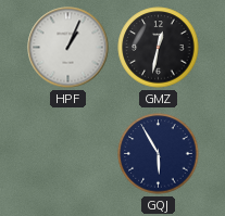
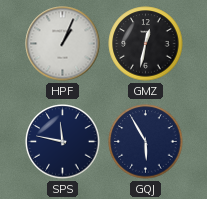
SPS: none -> 11:47 (63, 142)
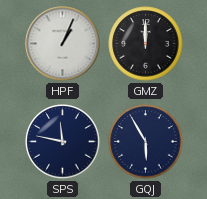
GMZ: 12:32 -> 12:00 (146, 44)
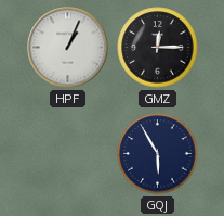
GMZ: 12:00 -> 12:15 (158, 48)
SPS: 11:47 -> none (63, 142)
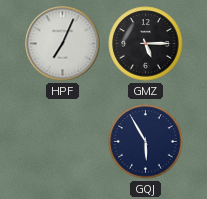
HPF: 1:04 -> 7:04 (63, 44)
GMZ: 12:15 -> 5:15 (146, 44)
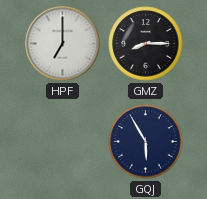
HPF: 7:04 -> 7:00 (63, 44)
GMZ: 5:15 -> 8:15 (146, 44)
